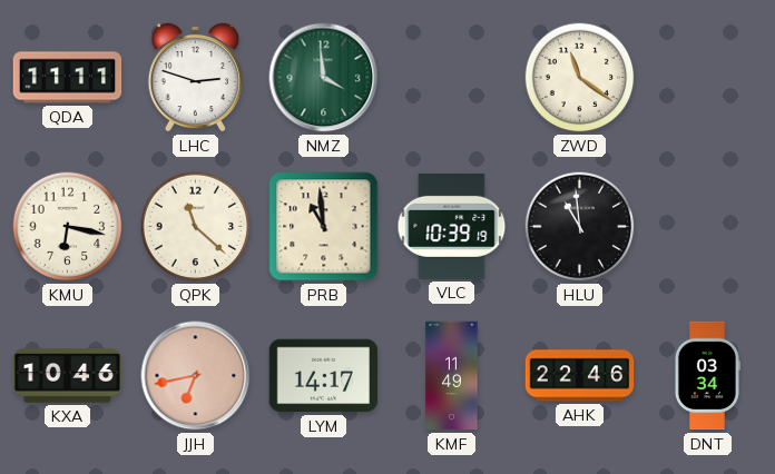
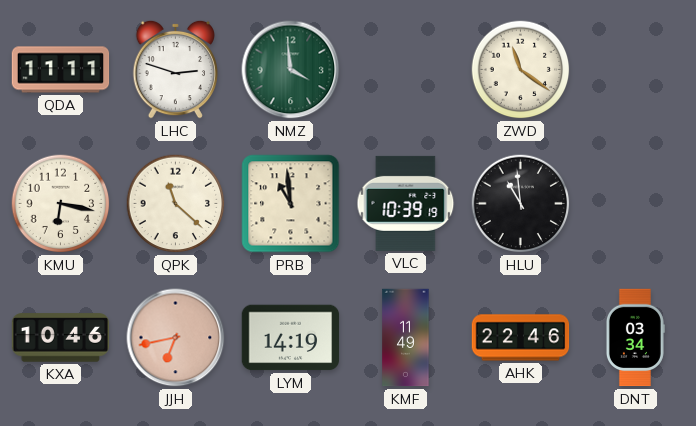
LYM: 14:17 -> 14:19 (291, 338)
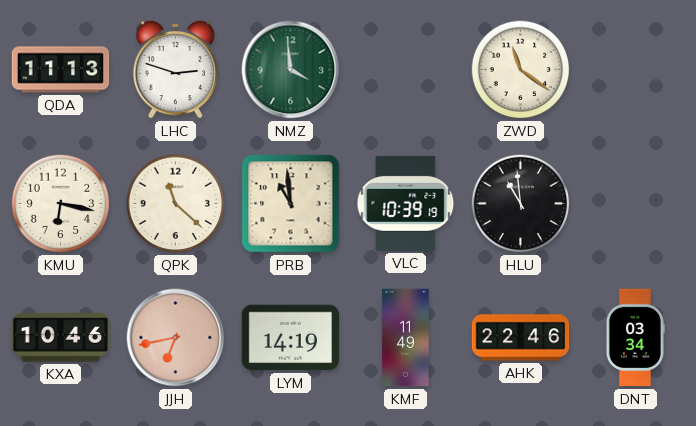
QDA: 11:11 -> 11:13 (61, 70)
